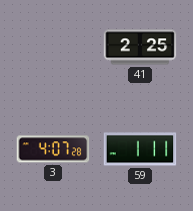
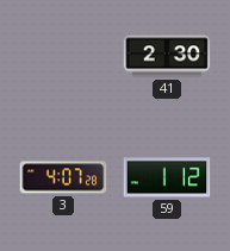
41: 2:25 -> 2:30 (167, 56)
59: 1:11 -> 1:12 (167, 177)
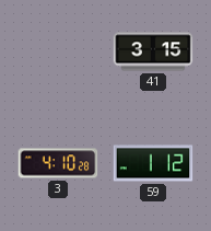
41: 2:30 -> 3:15 (153, 51)
3: 4:07 -> 4:10 (58, 163)
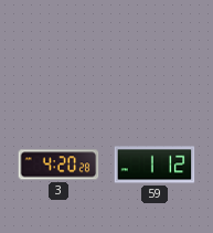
41: 3:15 -> none (153, 51)
3: 4:10 -> 4:20 (58, 165)
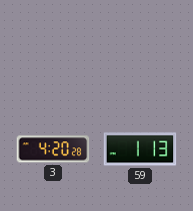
59: 1:12 -> 1:13 (140, 149)
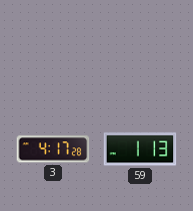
3: 4:20 -> 4:17 (53, 149)
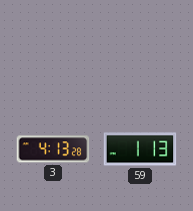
3: 4:17 -> 4:13 (53, 149)
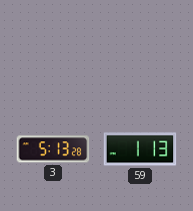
3: 4:13 -> 5:13 (53, 149)
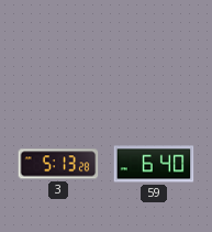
59: 1:13 -> 6:40 (154, 164)
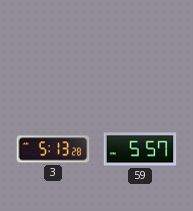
59: 6:40 -> 5:57 (140, 149)
